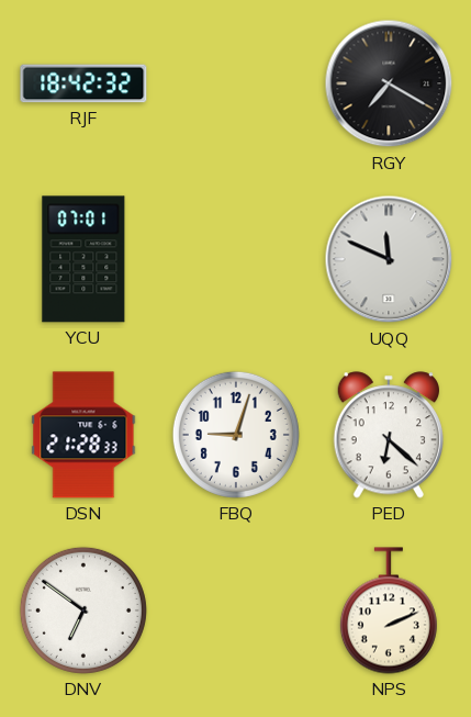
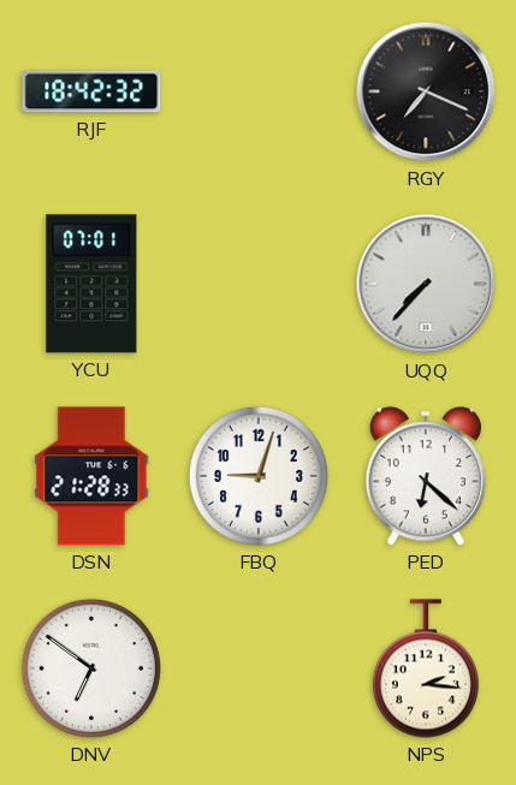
RGY: 7:20 -> 7:19 (426, 91)
UQQ: 11:49 -> 7:37 (426, 284)
NPS: 2:11 -> 2:16 (426, 668)
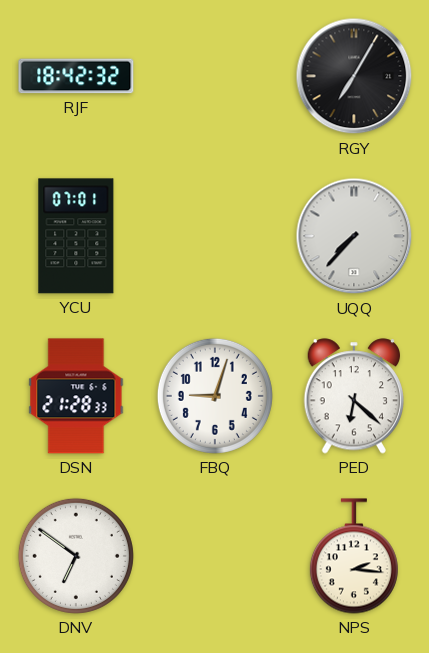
RGY: 7:19 -> 7:05 (354, 76)
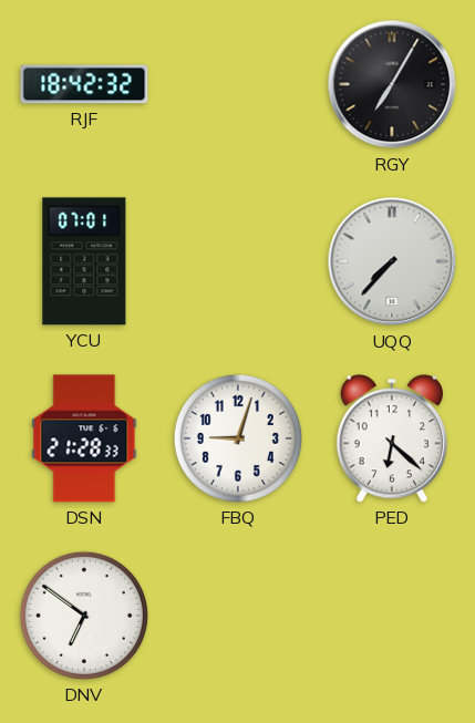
NPS: 2:16 -> none (354, 556)
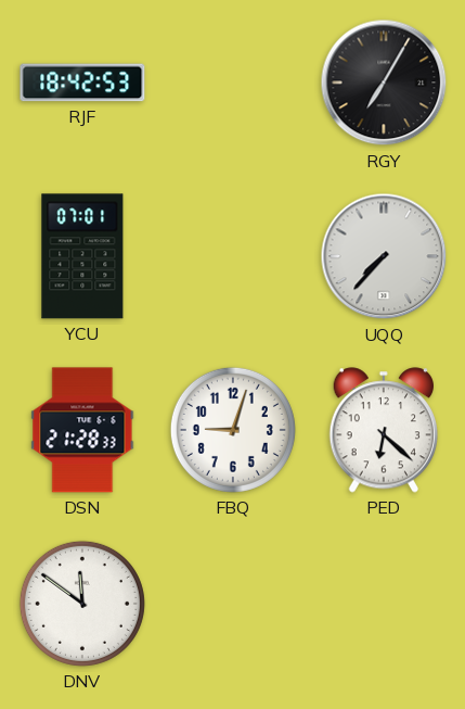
RJF: 18:42:32 -> 18:42:53 (82, 83)
DNV: 6:51 -> 11:51 (82, 604)
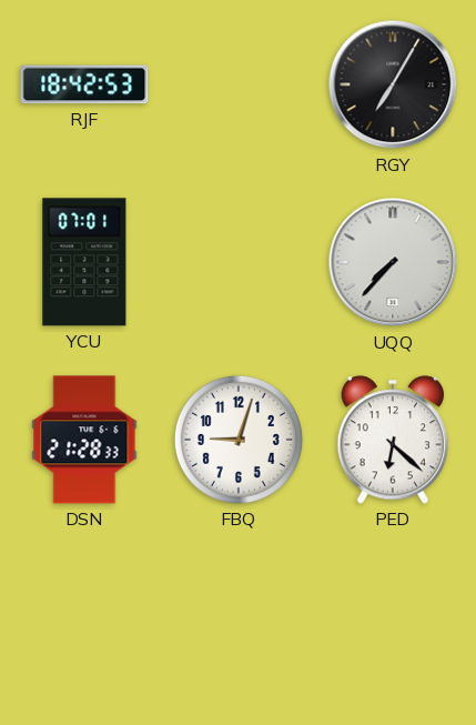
DNV: 11:51 -> none (82, 604)
